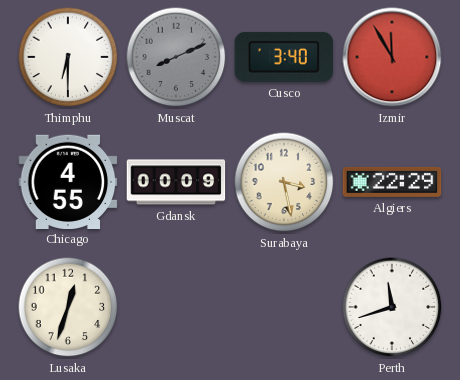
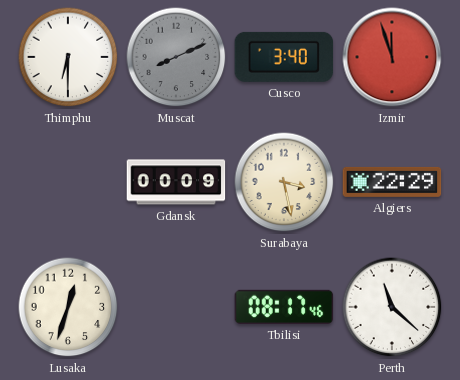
Izmir: 11:55 -> 11:57 (392, 57)
Chicago: 4:55 -> none (68, 181)
Tbilisi: none -> 08:17 (284, 307)
Perth: 11:42 -> 11:22 (392, 307)
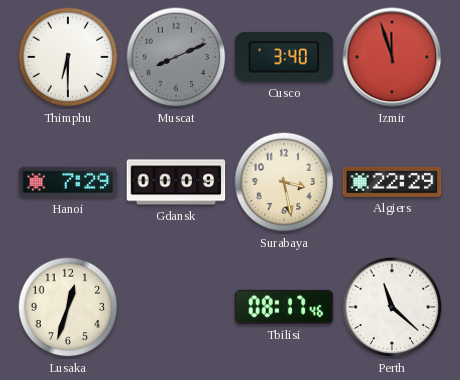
Hanoi: none -> 7:29 (68, 182)
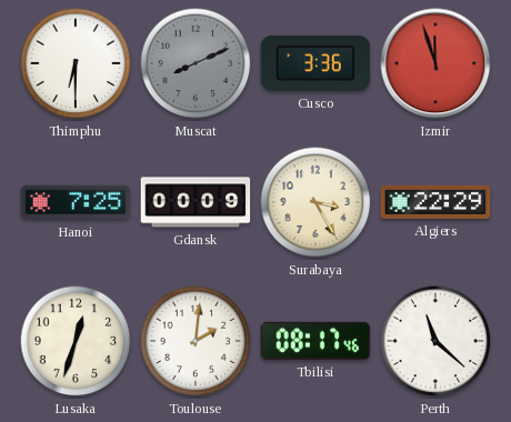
Cusco: 3:40 -> 3:36 (315, 63)
Hanoi: 7:29 -> 7:25 (76, 202)
Surabaya: 3:28 -> 3:25 (315, 202)
Toulouse: none -> 2:01 (196, 341)
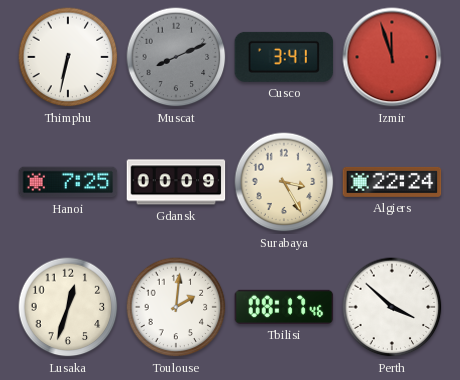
Thimphu: 6:30 -> 6:32 (68, 57)
Cusco: 3:36 -> 3:41 (284, 57)
Algiers: 22:29 -> 22:24 (392, 182)
Perth: 11:22 -> 3:52 (392, 307)
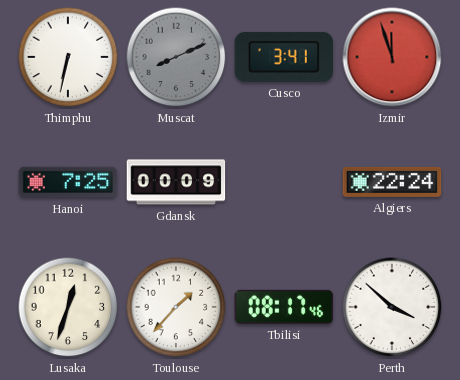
Surabaya: 3:25 -> none (284, 182)
Toulouse: 2:01 -> 1:37 (176, 307)
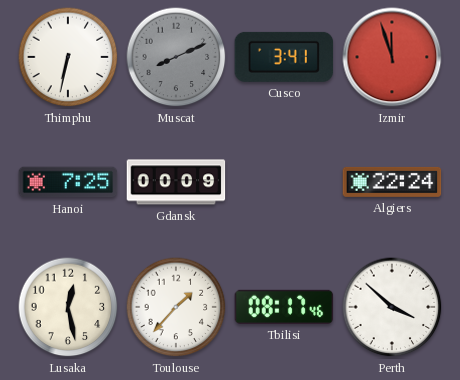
Lusaka: 12:33 -> 12:28 (68, 307)
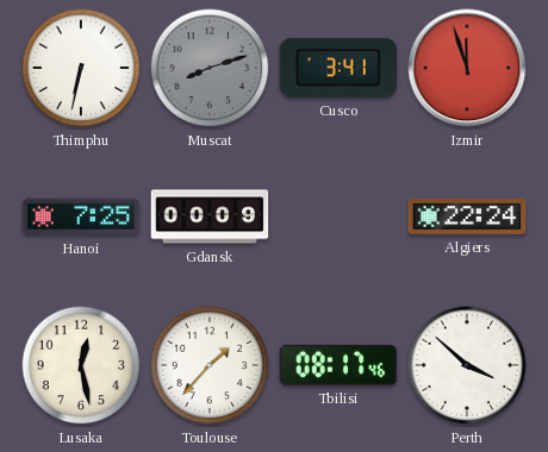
Muscat: 8:11 -> 8:12 (210, 68)
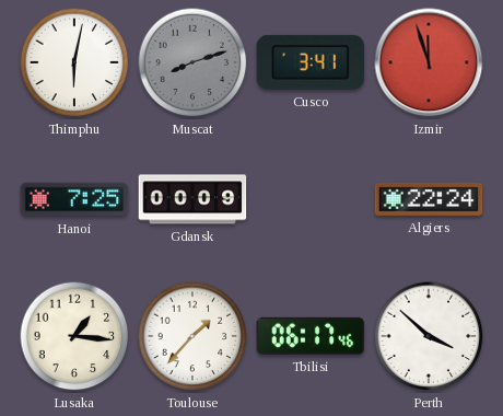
Thimphu: 6:32 -> 6:02 (74, 62)
Lusaka: 12:28 -> 1:16 (74, 336)
Tbilisi: 08:17 -> 06:17 (311, 336)
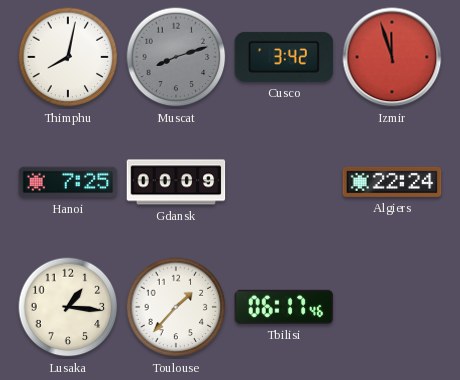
Thimphu: 6:02 -> 8:02 (68, 57)
Cusco: 3:41 -> 3:42 (284, 57)
Perth: 3:52 -> none (429, 336)
